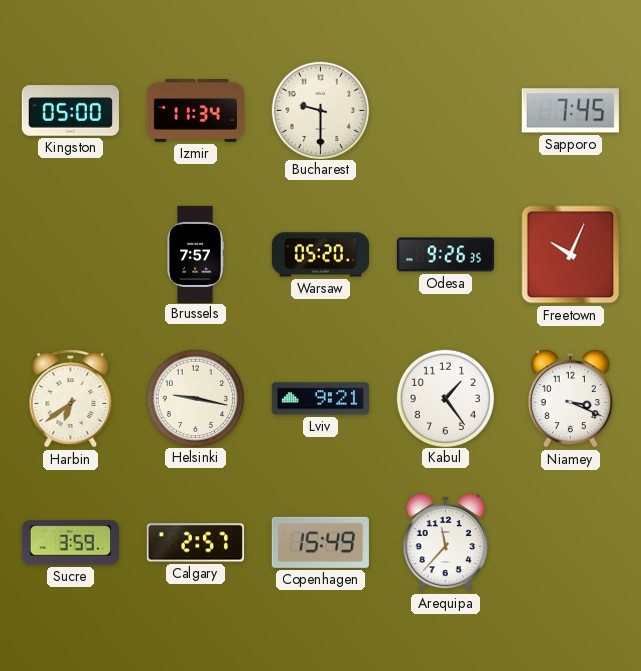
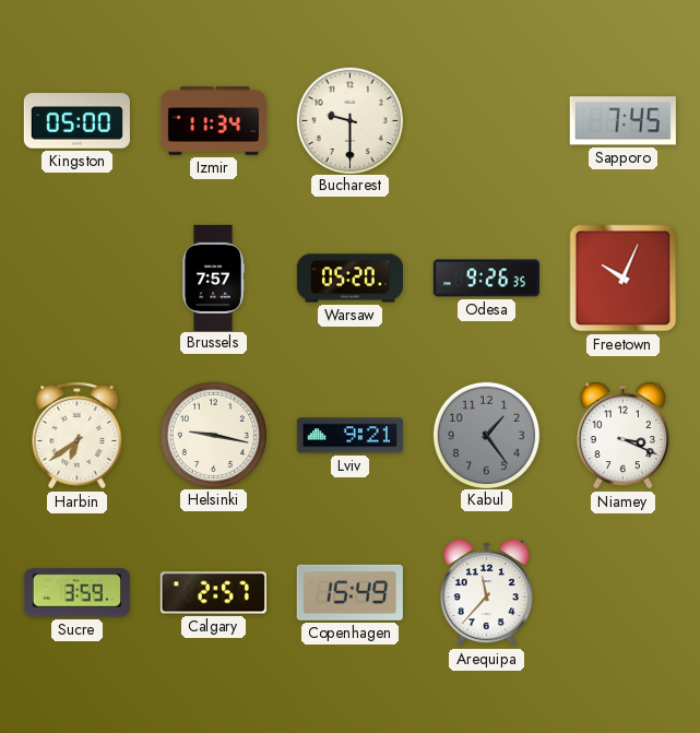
Kabul dial: white -> grey (486, 435)
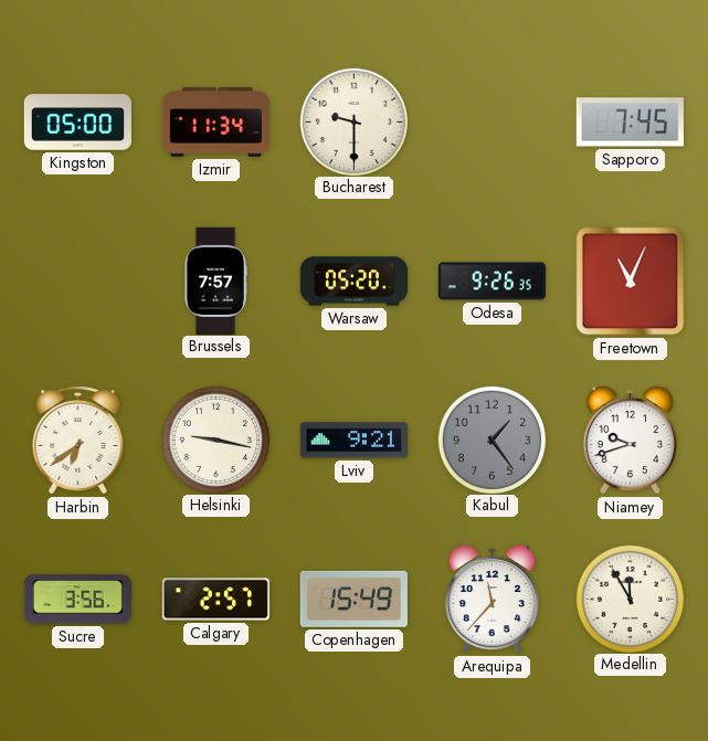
Freetown: 10:04 -> 11:04 (631, 282)
Niamey: 3:19 -> 9:42 (630, 440)
Sucre: 3:59 -> 3:56 (77, 600)
Medellin: none -> 11:55 (630, 599)
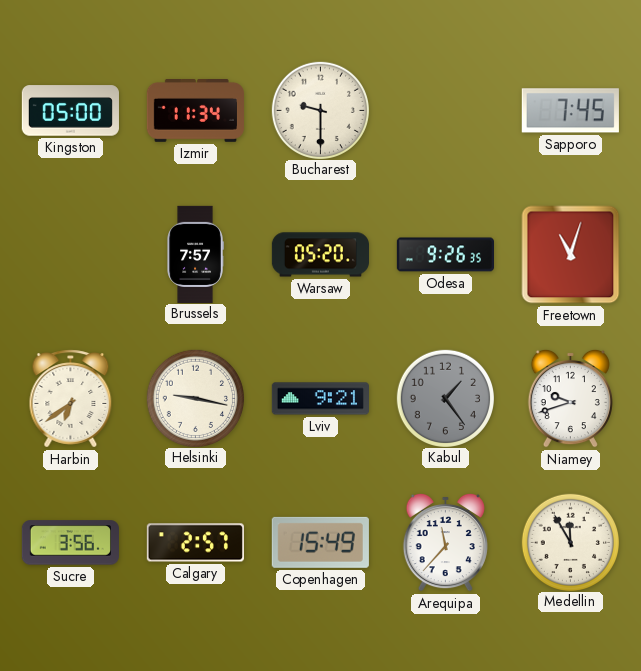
Freetown: 11:04 -> 11:03 (571, 255)
